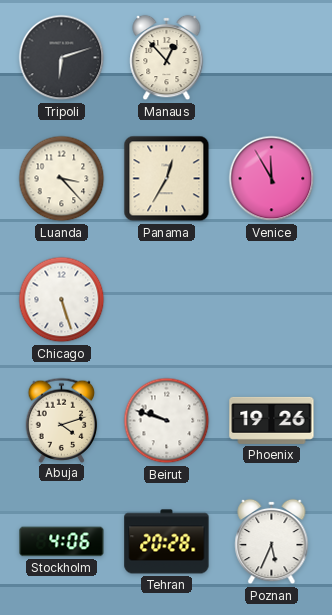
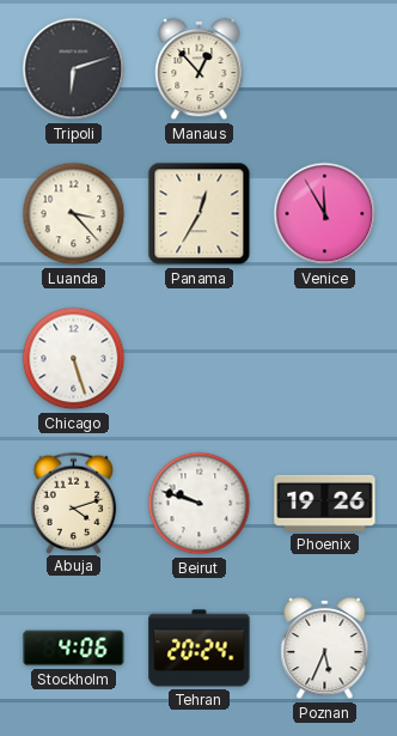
Tehran: 20:28 -> 20:24 (200, 649)
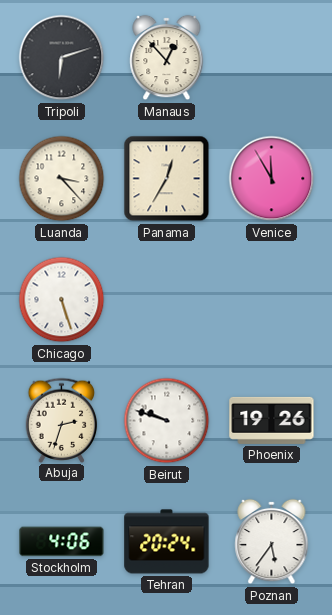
Abuja: 4:12 -> 2:33 (62, 420)
Poznan: 5:34 -> 5:36 (272, 542)
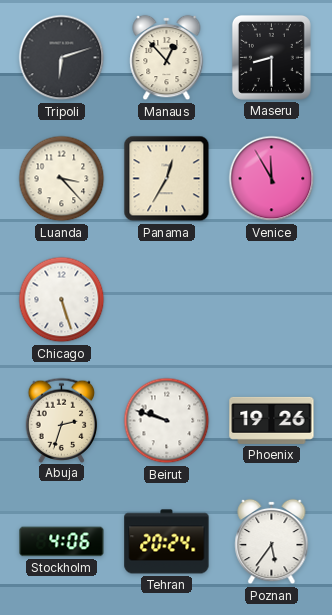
Maseru: none -> 8:30 (271, 57)
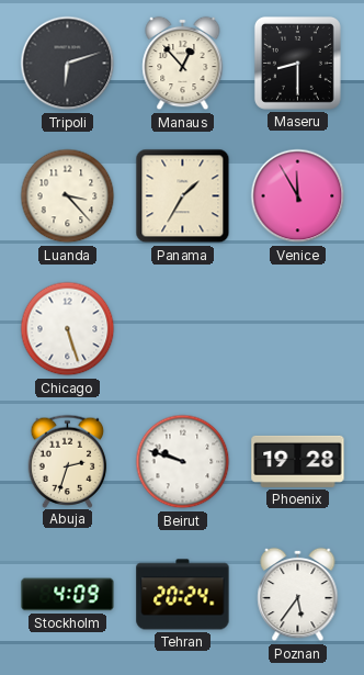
Panama: 12:35 -> 1:35 (183, 196)
Phoenix: 19:26 -> 19:28 (298, 461)
Stockholm: 4:06 -> 4:09 (68, 595)
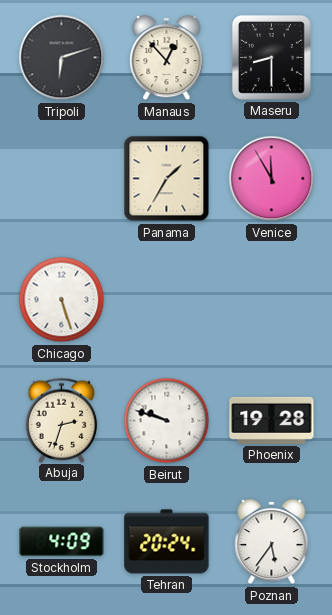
Luanda: 3:23 -> none (68, 196)
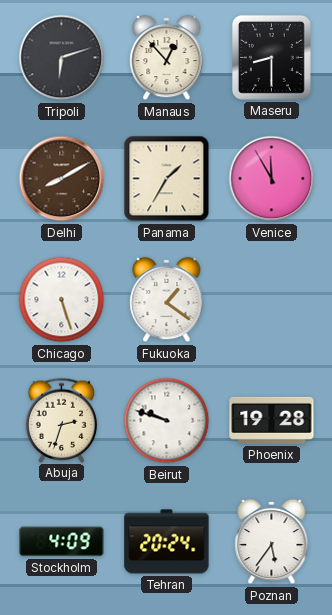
Delhi: none -> 8:10 (62, 179)
Fukuoka: none -> 1:21 (167, 300)
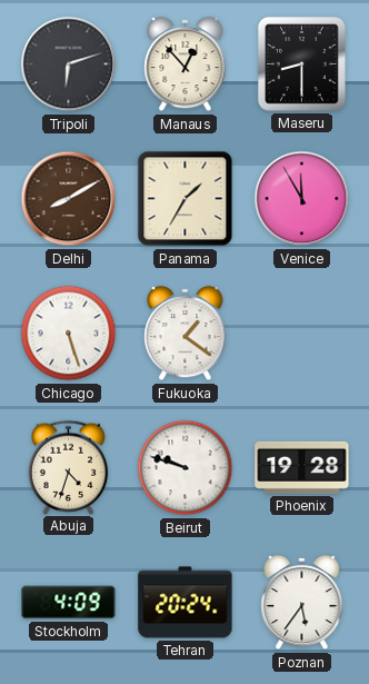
Abuja: 2:33 -> 4:33 (69, 467)
